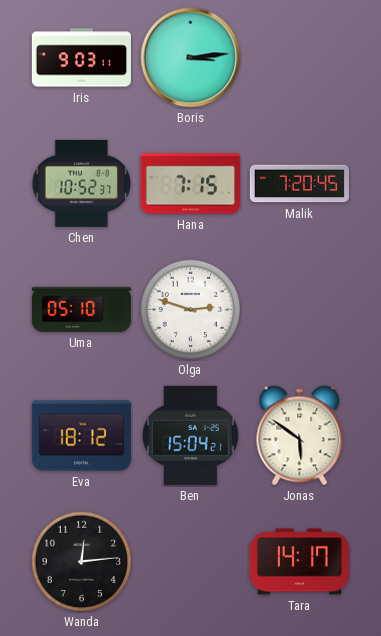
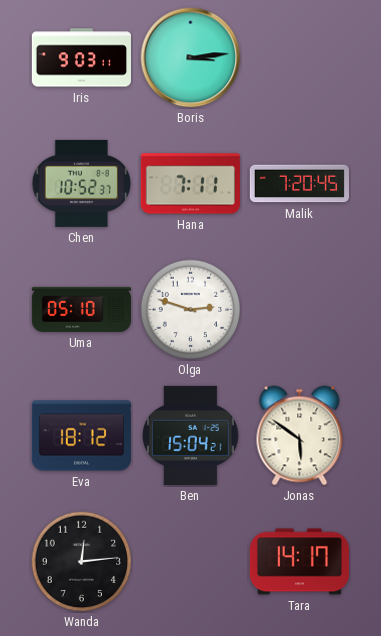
Hana: 7:15 -> 7:11 (190, 184)
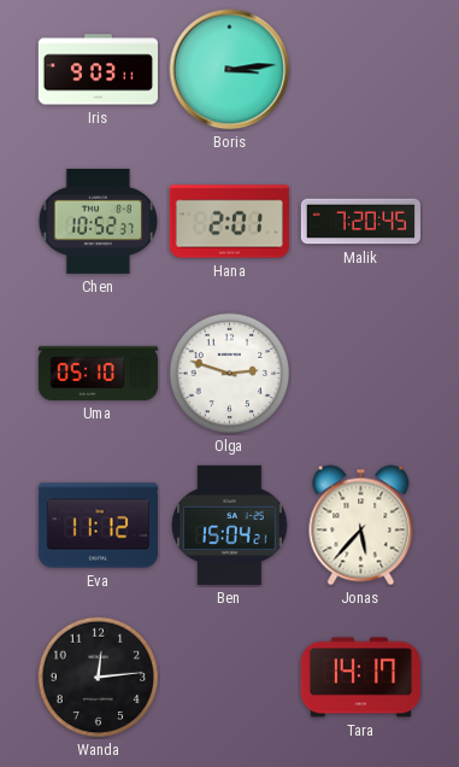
Hana: 7:11 -> 2:01 (229, 222)
Eva: 18:12 -> 11:12 (98, 526)
Jonas: 5:51 -> 5:37 (361, 526)
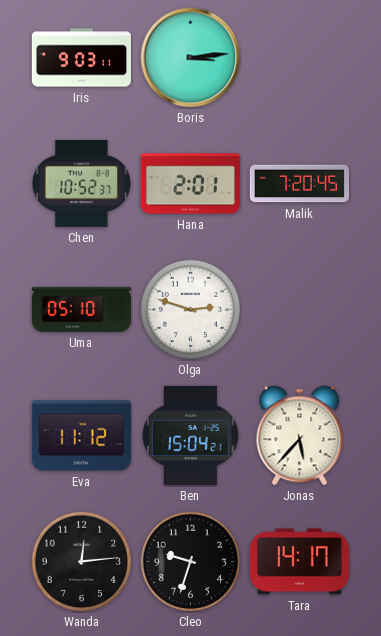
Cleo: none -> 9:33 (191, 562)
